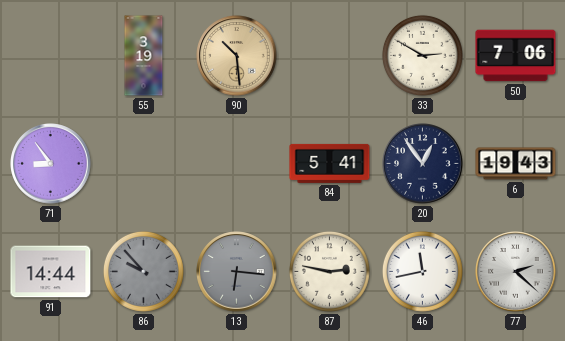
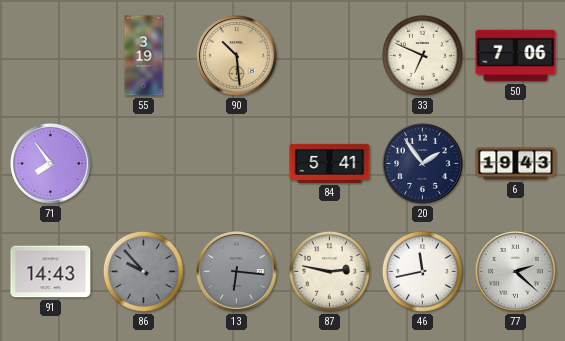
33: 2:50 -> 6:49 (422, 55)
71: 8:54 -> 7:54 (51, 164)
20: 12:54 -> 1:54 (423, 164)
91: 14:44 -> 14:43 (51, 272)
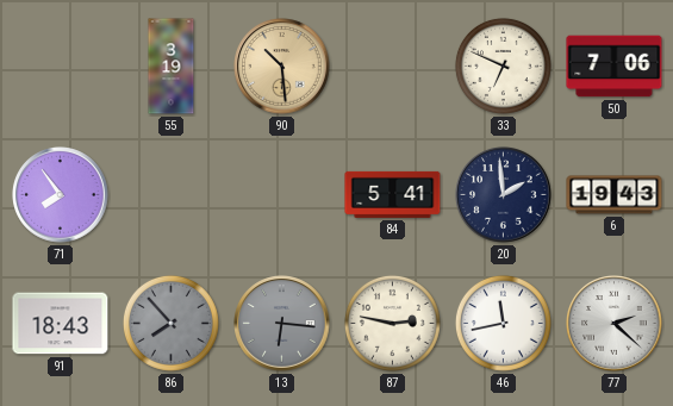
20: 1:54 -> 1:59 (504, 195)
91: 14:43 -> 18:43 (61, 324)
86: 9:53 -> 7:53 (170, 323)
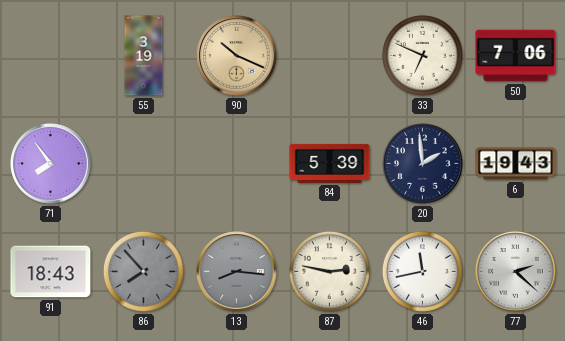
90: 10:29 -> 10:19 (237, 56)
84: 5:41 -> 5:39 (330, 163)
13: 6:16 -> 8:16 (237, 272)
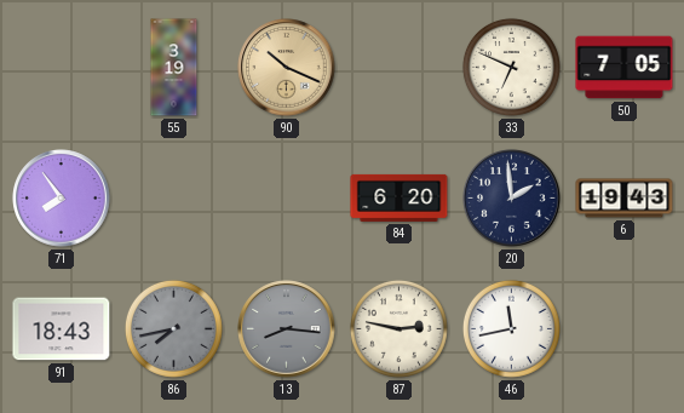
50: 7:06 -> 7:05 (625, 68)
84: 5:39 -> 6:20 (400, 197)
86: 7:53 -> 7:43 (173, 328)
77: 2:22 -> none (516, 272)
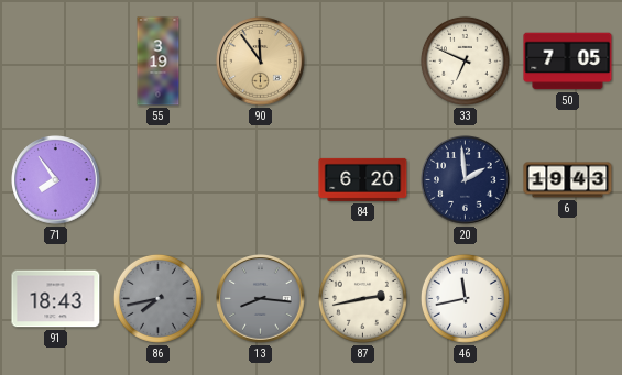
90: 10:19 -> 11:54 (261, 62)
87: 2:47 -> 2:43 (362, 298)
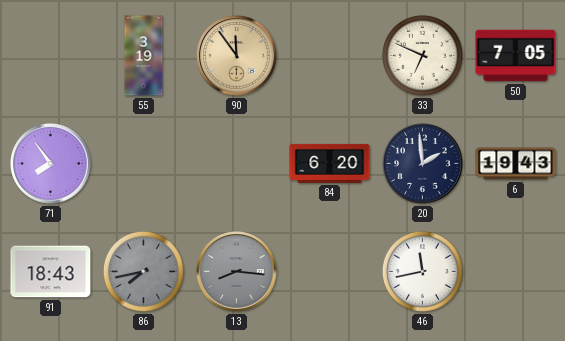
87: 2:43 -> none (362, 298)
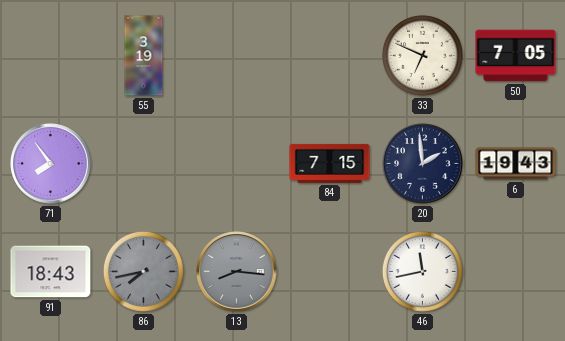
90: 11:54 -> none (237, 56)
84: 6:20 -> 7:15 (330, 163)
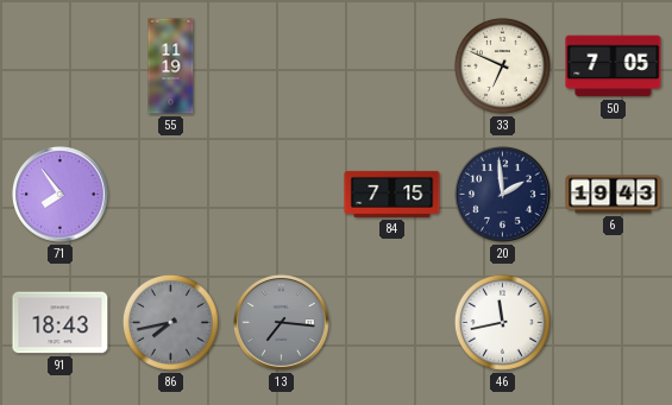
55: 3:19 -> 11:19 (171, 67)
13: 8:16 -> 7:16 (282, 323)
